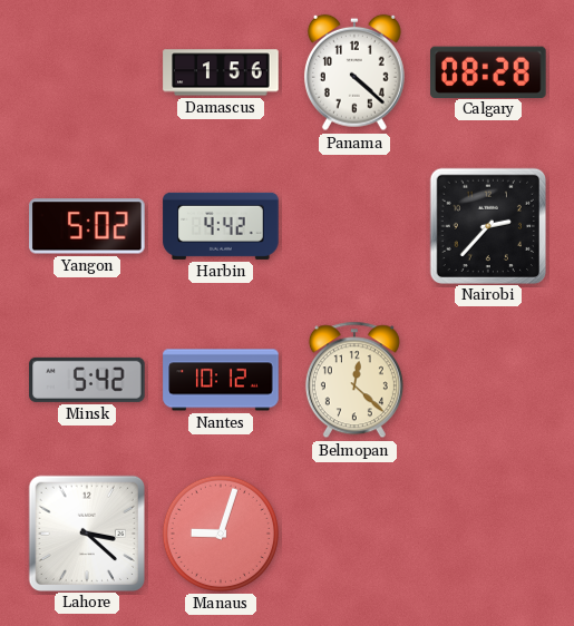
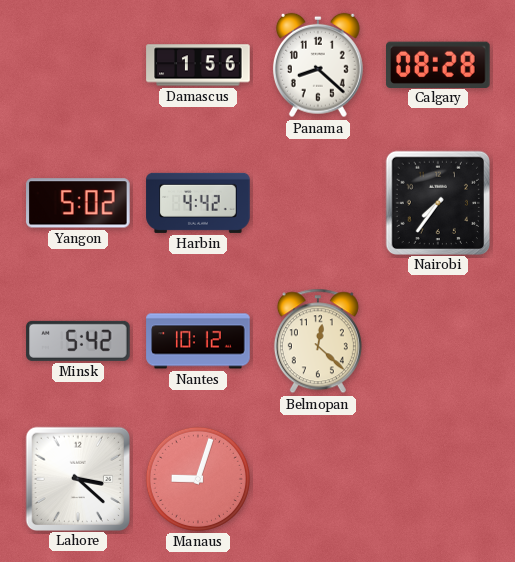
Panama: 4:22 -> 8:22 (318, 65)
Nairobi: 2:37 -> 7:36 (437, 202)
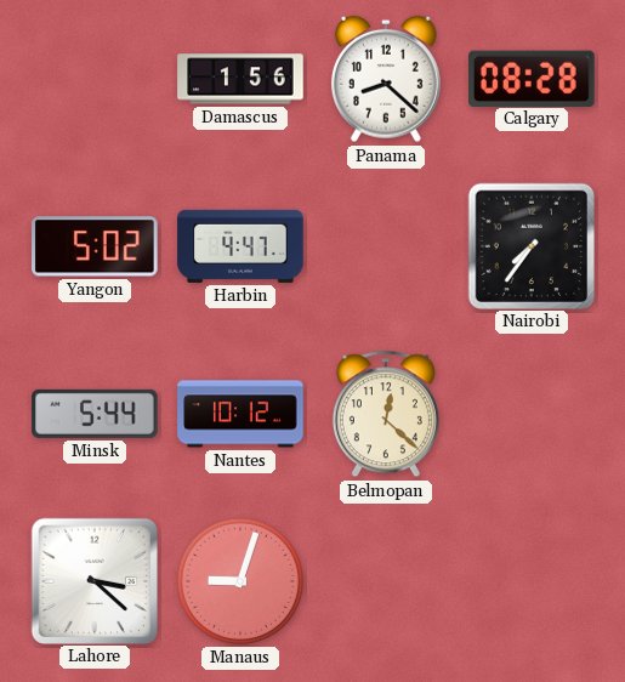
Harbin: 4:42 -> 4:47 (240, 246)
Minsk: 5:42 -> 5:44 (95, 414)
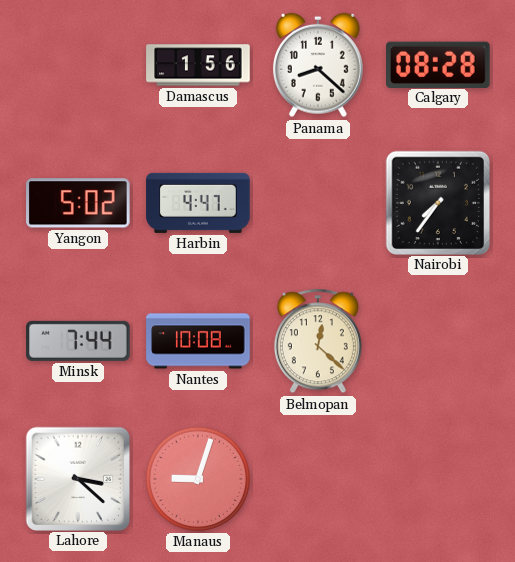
Minsk: 5:44 -> 7:44 (78, 341)
Nantes: 10:12 -> 10:08 (198, 341)
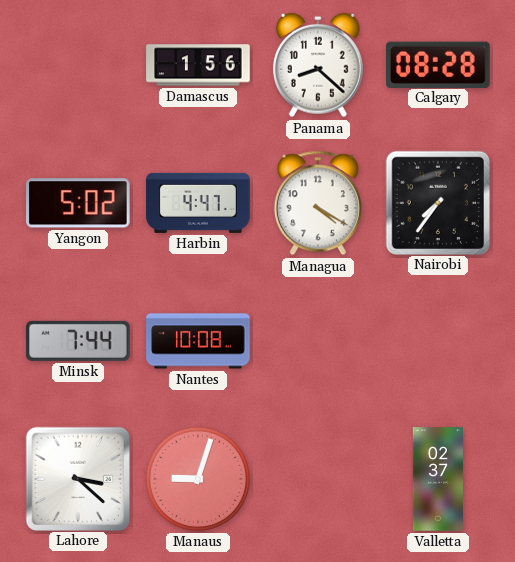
Managua: none -> 4:20 (318, 203)
Belmopan: 12:22 -> none (318, 341)
Valletta: none -> 02:37 (437, 479)
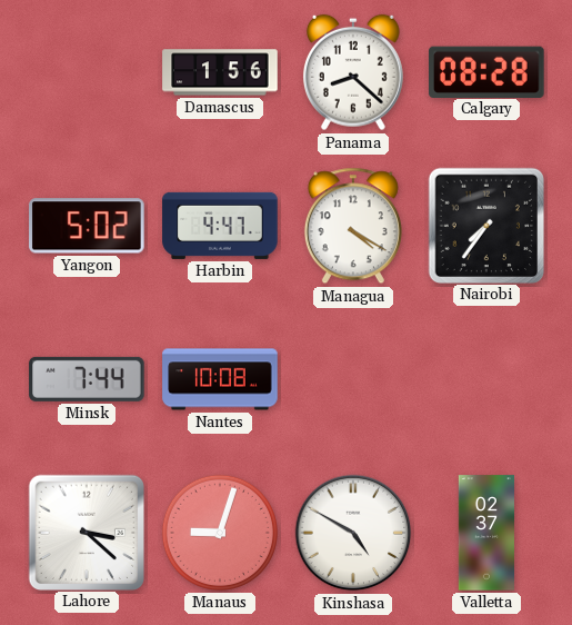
Kinshasa: none -> 4:50 (353, 533)
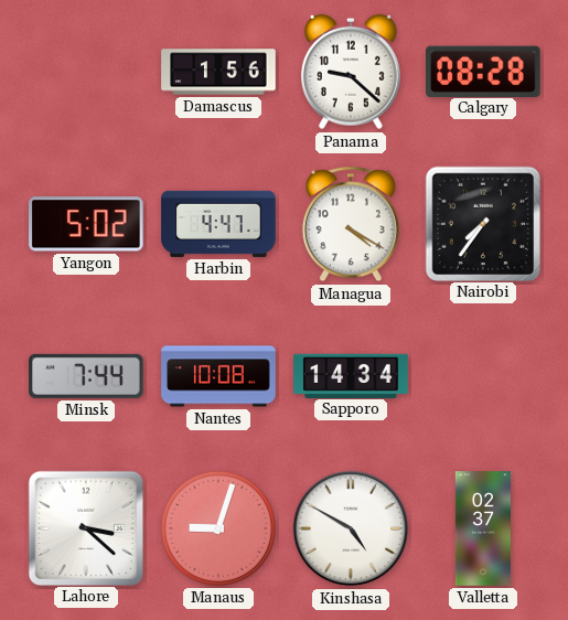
Panama: 8:22 -> 9:22 (351, 72)
Sapporo: none -> 14:34 (351, 375)
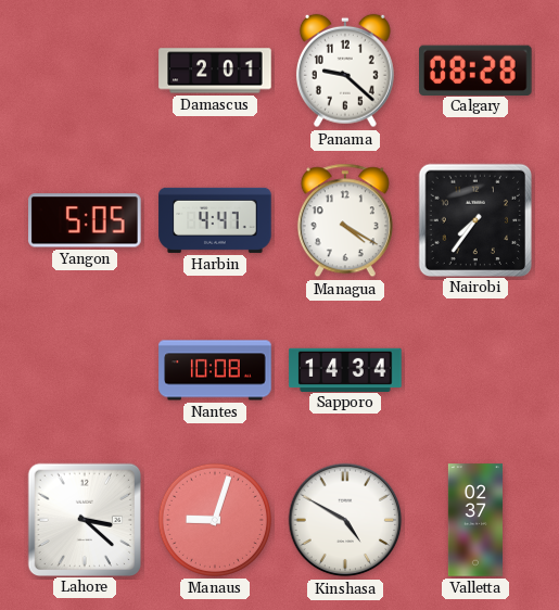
Damascus: 1:56 -> 2:01 (215, 71)
Yangon: 5:02 -> 5:05 (85, 220)
Minsk: 7:44 -> none (86, 376)
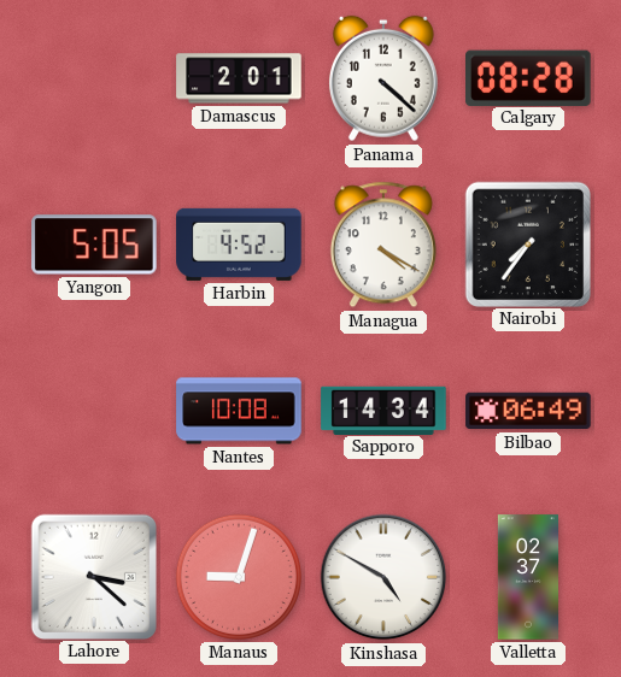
Panama: 9:22 -> 4:22 (383, 78)
Harbin: 4:47 -> 4:52 (239, 245)
Bilbao: none -> 06:49 (528, 411)
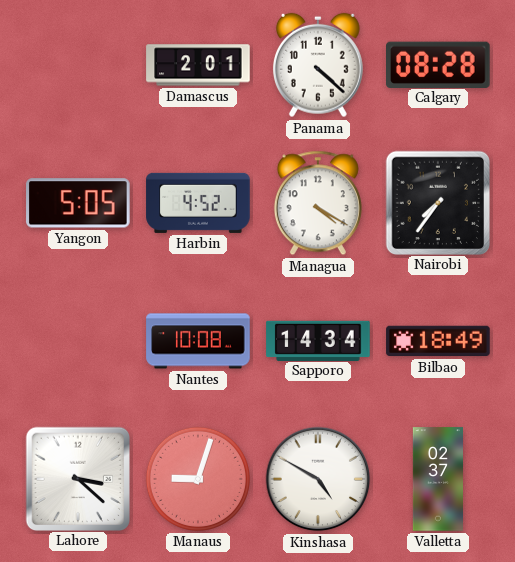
Bilbao: 06:49 -> 18:49 (438, 341)
